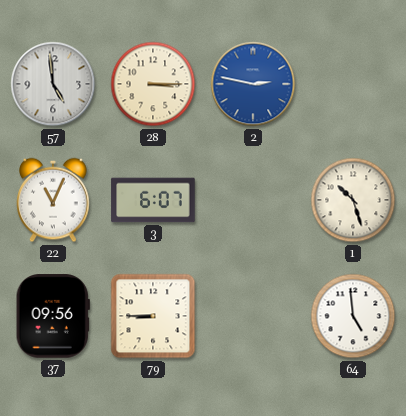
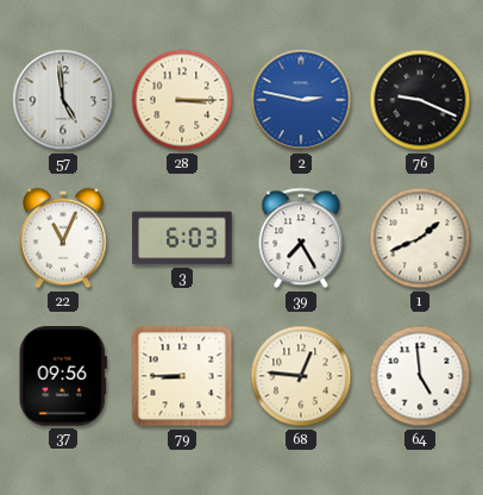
76: none -> 9:19 (420, 100)
3: 6:07 -> 6:03 (182, 238)
39: none -> 7:25 (301, 238)
1: 10:27 -> 1:41 (420, 238)
68: none -> 12:46 (301, 376)
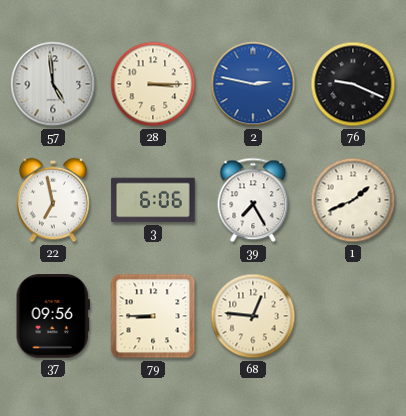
22: 11:04 -> 6:58 (53, 200)
3: 6:03 -> 6:06 (153, 200)
64: 4:59 -> none (420, 376)
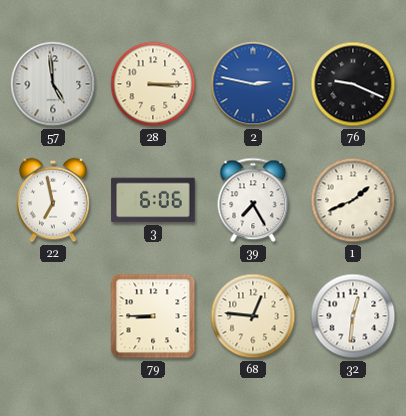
37: 09:56 -> none (53, 316)
32: none -> 12:31 (353, 316)
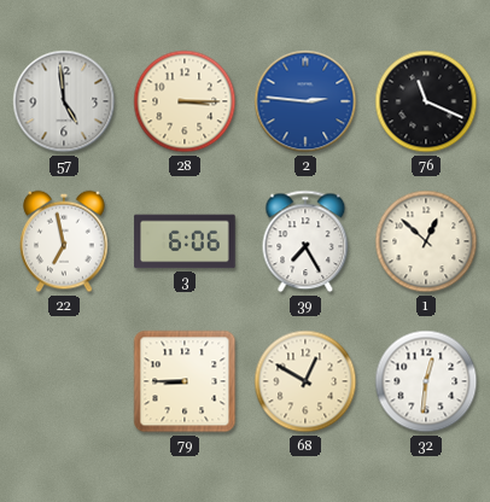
2: 2:47 -> 2:46 (305, 101)
76: 9:19 -> 11:19 (426, 101)
1: 1:41 -> 12:52 (426, 241)
68: 12:46 -> 12:50 (305, 381)
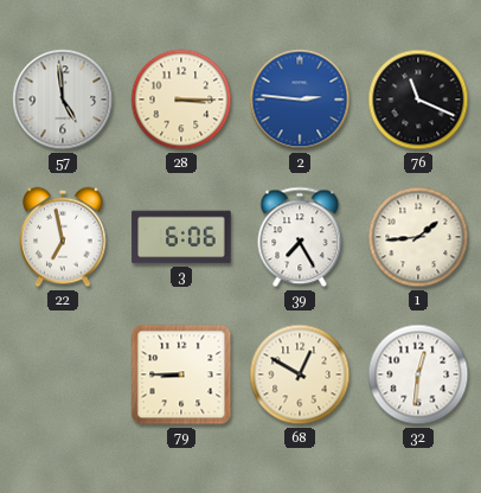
1: 12:52 -> 1:44 (418, 237)
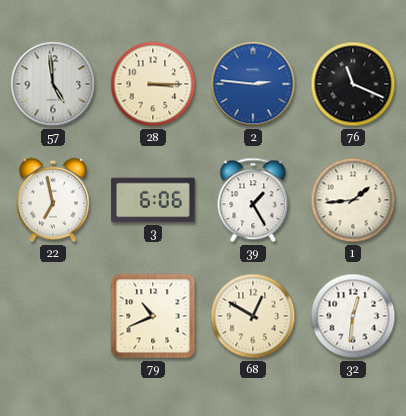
39: 7:25 -> 1:25 (253, 200)
79: 8:45 -> 10:41 (153, 316)
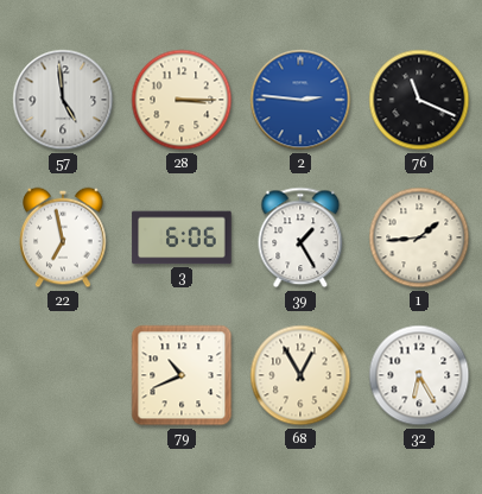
68: 12:50 -> 12:55 (300, 375)
32: 12:31 -> 6:25 (419, 375)
